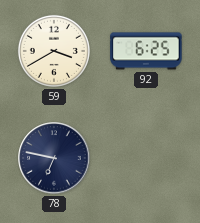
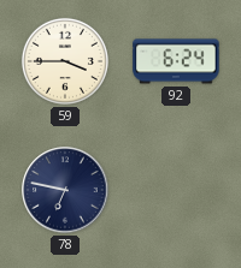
59: 3:40 -> 3:45 (65, 61)
92: 6:25 -> 6:24 (176, 61)
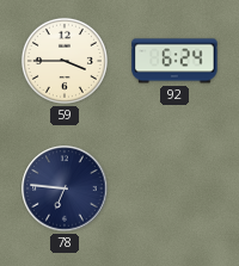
78: 6:47 -> 6:46 (65, 188)
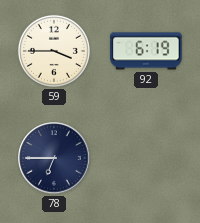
92: 6:24 -> 6:19 (146, 51)
78: 6:46 -> 6:45 (54, 158)
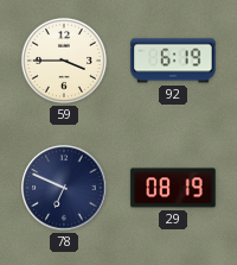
78: 6:45 -> 6:49 (64, 188)
29: none -> 08:19 (173, 188)
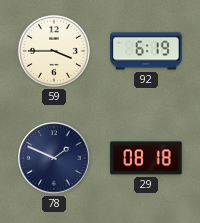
78: 6:49 -> 1:49 (54, 158)
29: 08:19 -> 08:18 (146, 158)
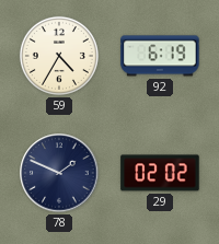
59: 3:45 -> 4:35 (59, 56)
29: 08:18 -> 02:02 (160, 173)
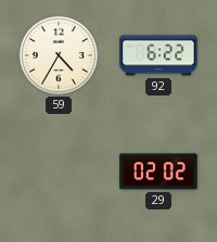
92: 6:19 -> 6:22 (158, 55)
78: 1:49 -> none (59, 173)
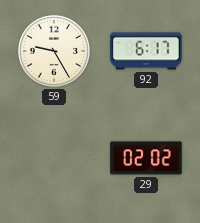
59: 4:35 -> 9:25 (54, 51)
92: 6:22 -> 6:17 (146, 51)
